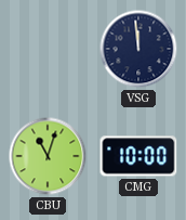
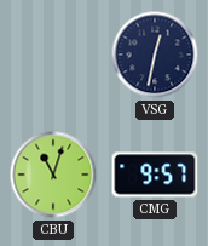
VSG: 11:59 -> 12:32 (155, 55)
CMG: 10:00 -> 9:57 (155, 175)
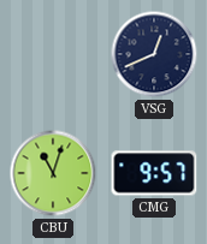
VSG: 12:32 -> 12:41 (154, 54)
